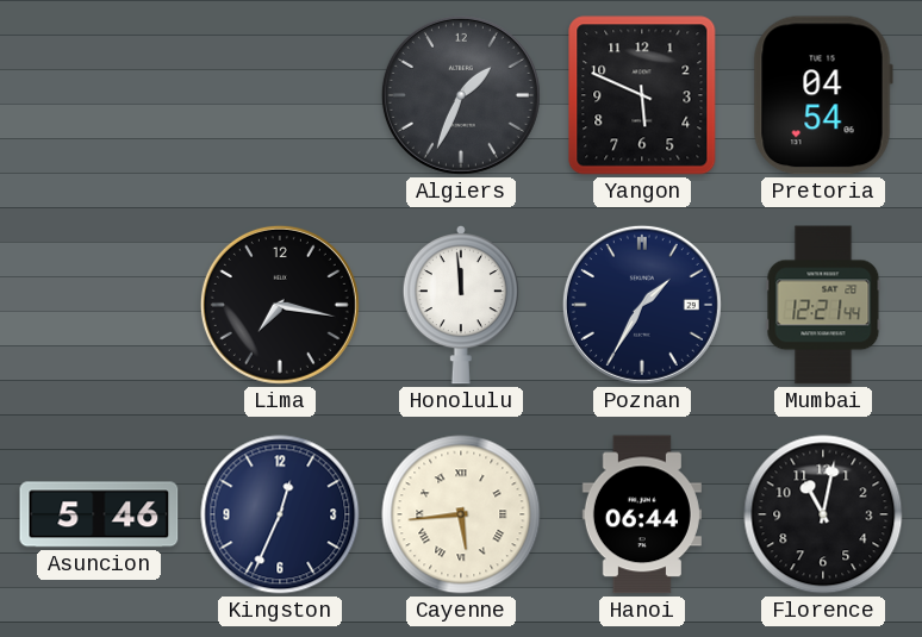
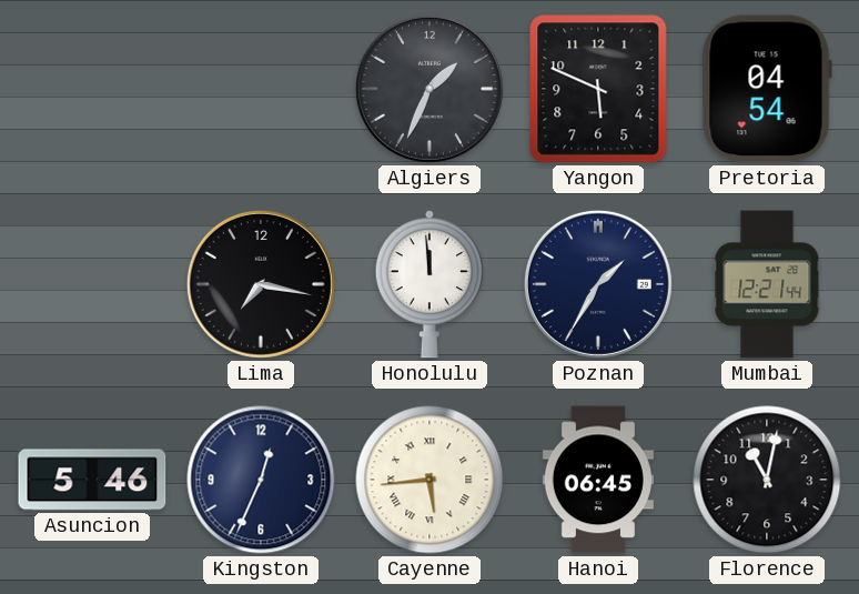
Hanoi: 06:44 -> 06:45 (598, 480)
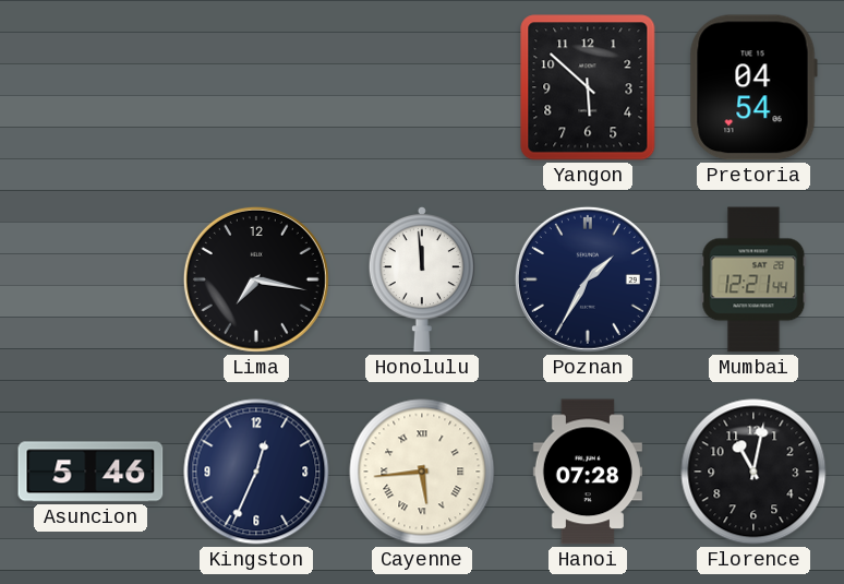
Algiers: 1:34 -> none (429, 89)
Yangon: 5:49 -> 5:52 (588, 87)
Hanoi: 06:45 -> 07:28 (588, 472)
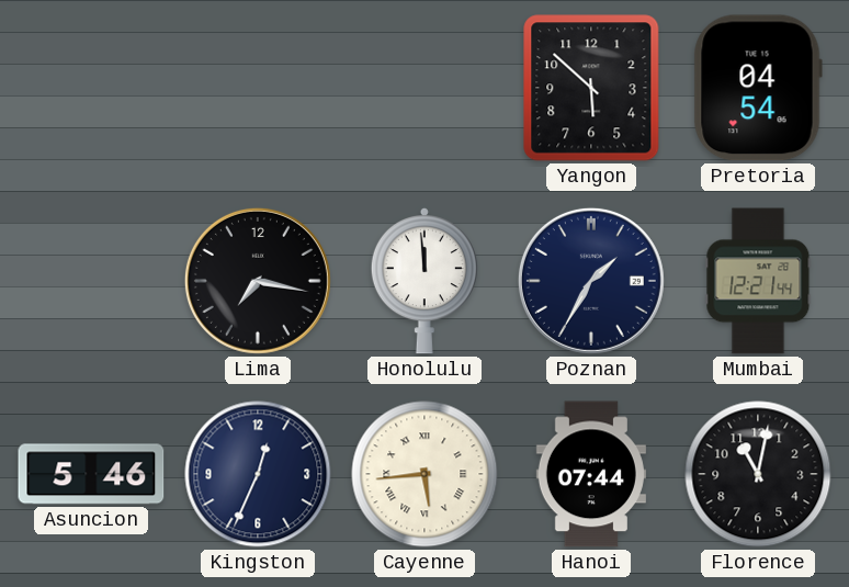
Hanoi: 07:28 -> 07:44 (591, 474)
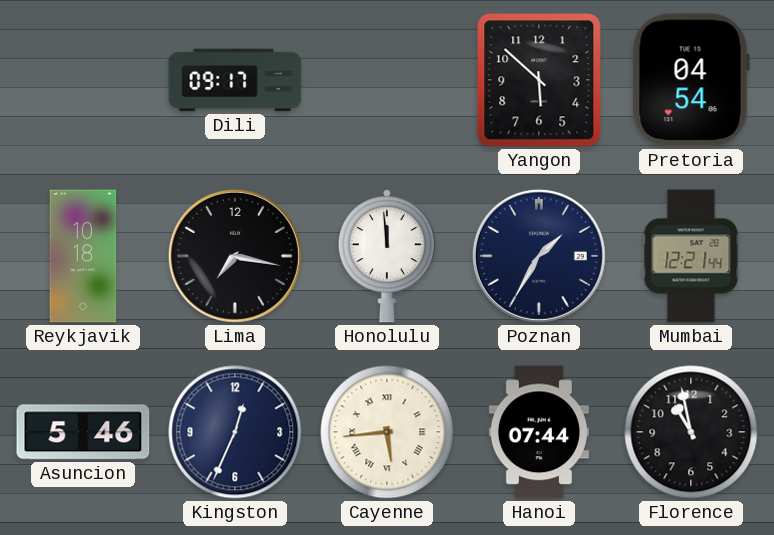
Dili: none -> 09:17 (235, 80)
Reykjavik: none -> 10:18 (83, 256)
Florence: 11:02 -> 10:58 (691, 432)
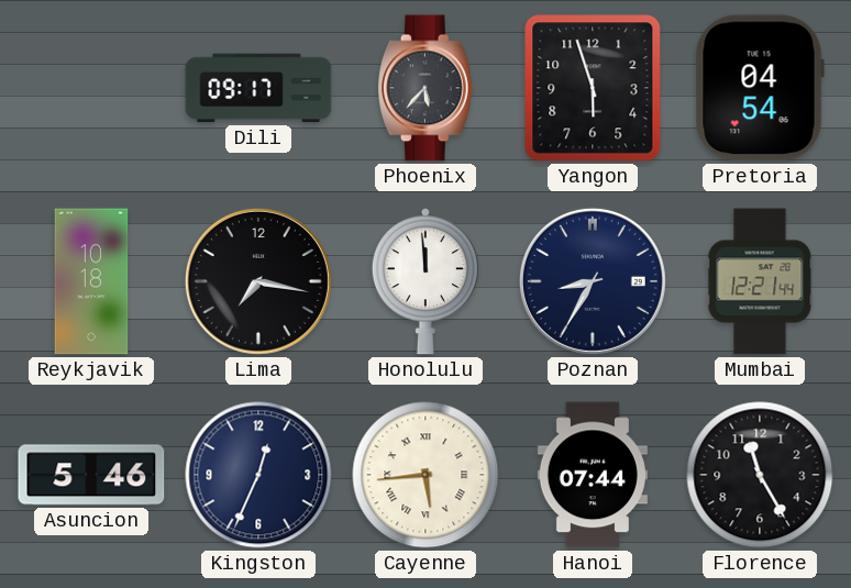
Phoenix: none -> 5:37 (425, 88)
Yangon: 5:52 -> 5:57 (593, 88)
Poznan: 1:35 -> 8:35 (593, 281)
Florence: 10:58 -> 11:25 (760, 475)
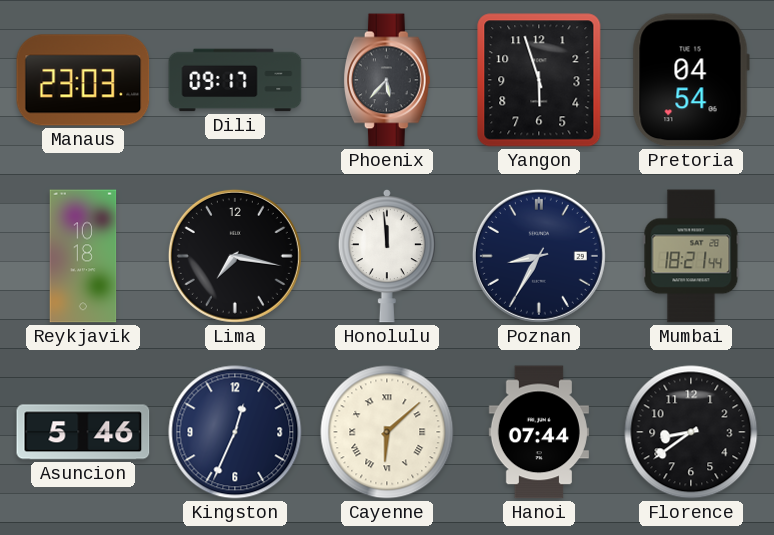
Manaus: none -> 23:03 (83, 80)
Mumbai: 12:21 -> 18:21 (691, 256)
Cayenne: 5:44 -> 6:08 (387, 432)
Florence: 11:25 -> 8:39 (691, 432)
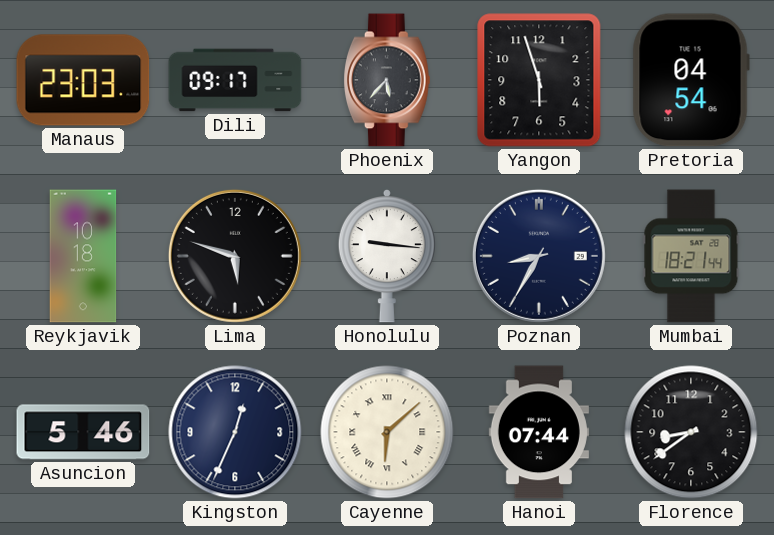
Lima: 7:17 -> 5:48 (235, 256)
Honolulu: 11:59 -> 9:16 (387, 256)
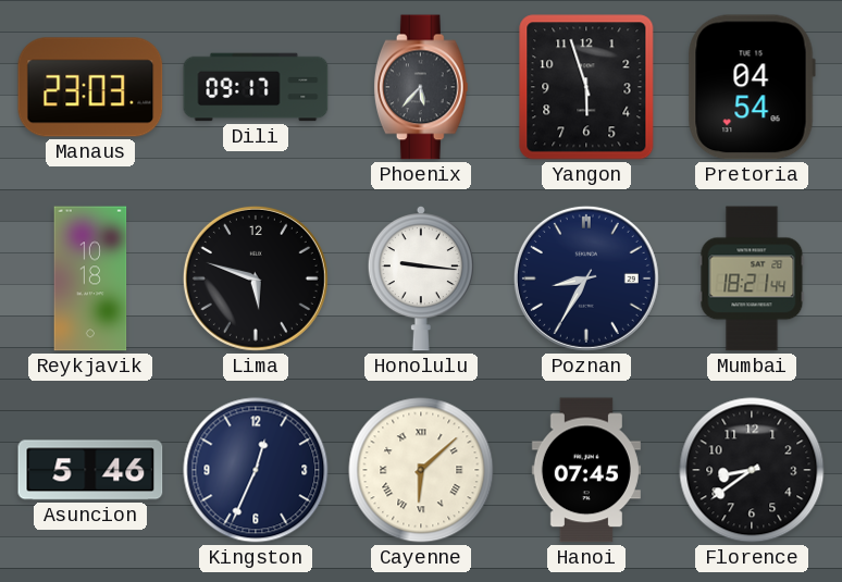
Hanoi: 07:44 -> 07:45 (586, 470)
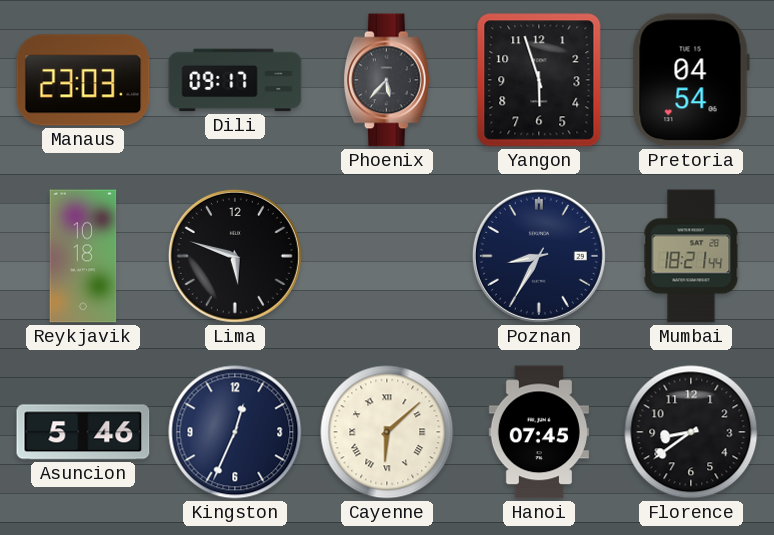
Honolulu: 9:16 -> none (421, 278)
